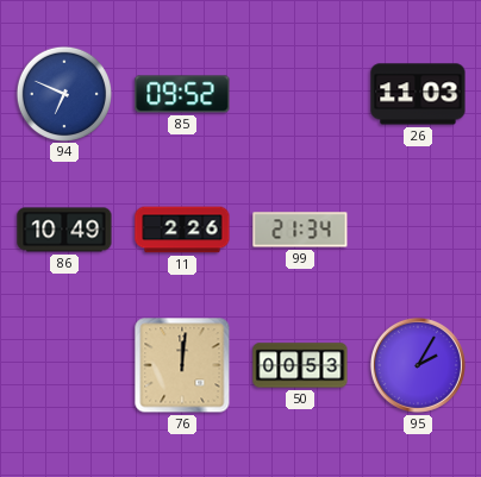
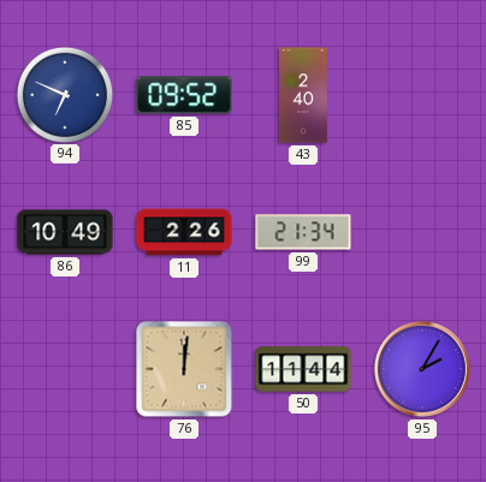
43: none -> 2:40 (304, 95)
26: 11:03 -> none (418, 94)
50: 00:53 -> 11:44 (303, 369)
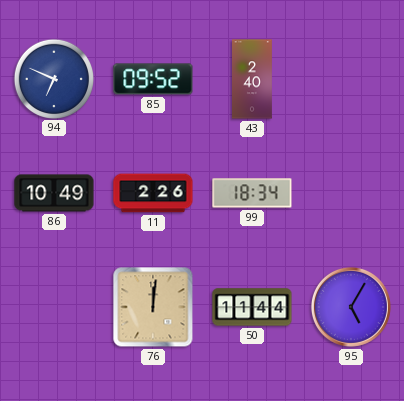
99: 21:34 -> 18:34 (252, 193)
95: 2:05 -> 5:05 (351, 307)
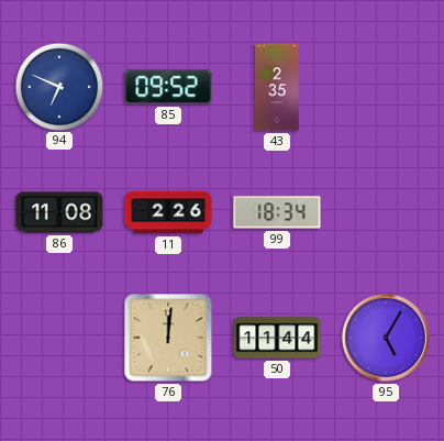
43: 2:40 -> 2:35 (278, 87)
86: 10:49 -> 11:08 (59, 212)
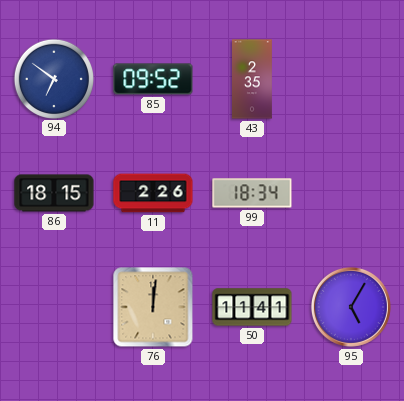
94: 6:49 -> 6:51 (53, 78)
86: 11:08 -> 18:15 (54, 193)
50: 11:44 -> 11:41 (252, 307)
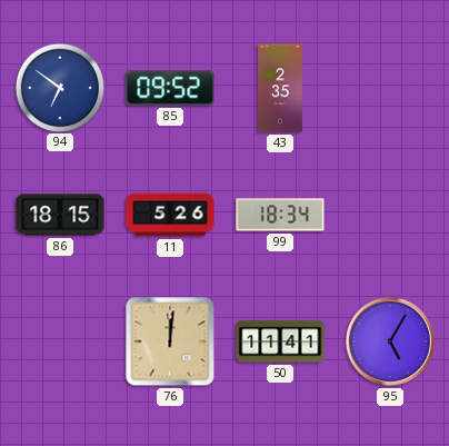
11: 2:26 -> 5:26 (170, 215)
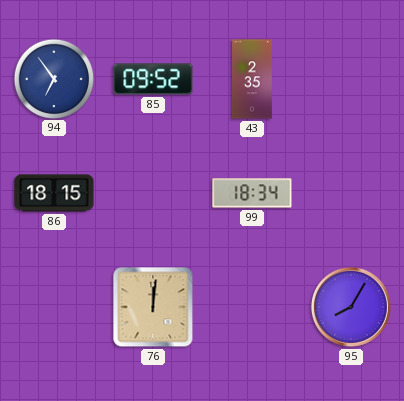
94: 6:51 -> 6:54 (53, 78)
11: 5:26 -> none (170, 215)
50: 11:41 -> none (280, 341)
95: 5:05 -> 8:05 (351, 307)
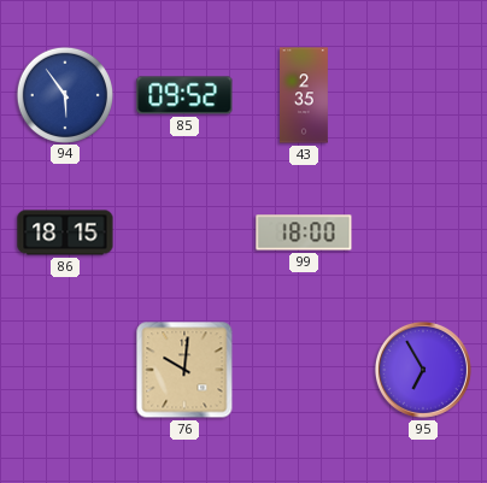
94: 6:54 -> 5:54 (64, 94)
99: 18:34 -> 18:00 (304, 232)
76: 12:01 -> 10:01 (184, 370)
95: 8:05 -> 6:55 (423, 370)
